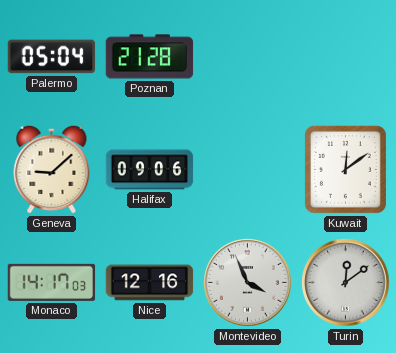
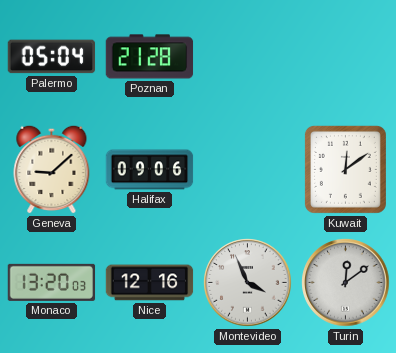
Monaco: 14:17 -> 13:20 (52, 282)
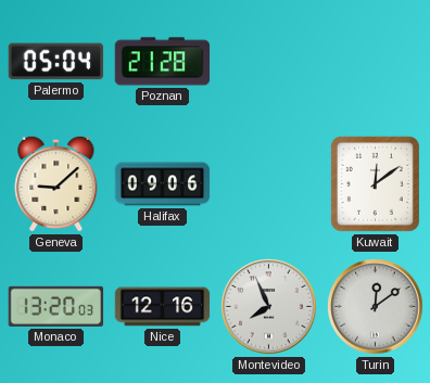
Montevideo: 3:56 -> 7:56 (269, 307)
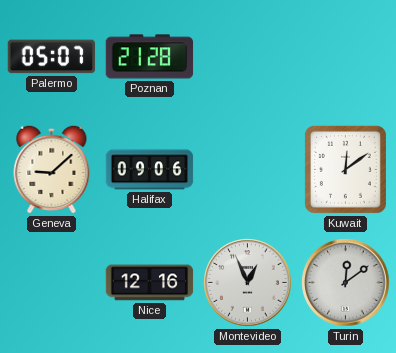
Palermo: 05:04 -> 05:07 (52, 57)
Monaco: 13:20 -> none (56, 306)
Montevideo: 7:56 -> 12:56 (248, 283)
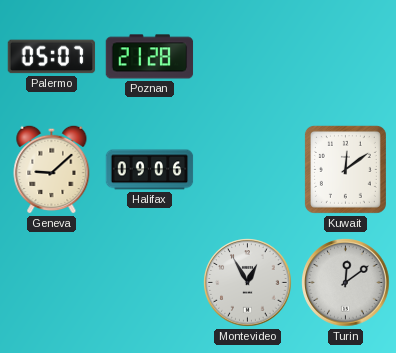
Nice: 12:16 -> none (150, 283)
Montevideo: 12:56 -> 12:55 (248, 283)
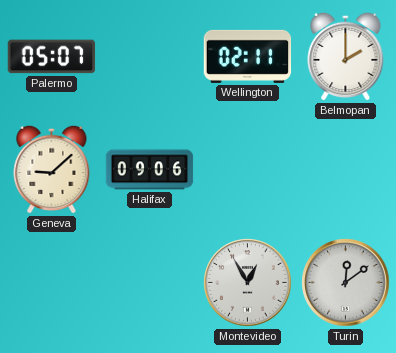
Poznan: 21:28 -> none (150, 57)
Wellington: none -> 02:11 (248, 56)
Belmopan: none -> 2:00 (346, 56)
Kuwait: 12:09 -> none (345, 169)
